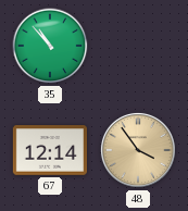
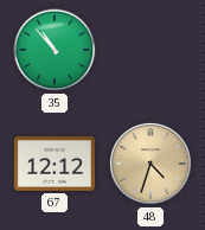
67: 12:14 -> 12:12 (53, 164)
48: 3:54 -> 4:33 (150, 164)
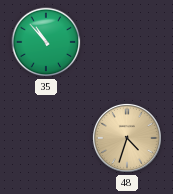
67: 12:12 -> none (53, 164)
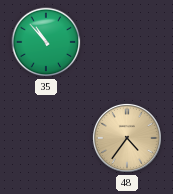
48: 4:33 -> 4:36 (127, 138)
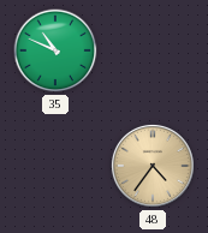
35: 10:53 -> 10:49 (55, 50)
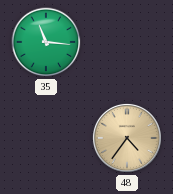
35: 10:49 -> 11:16 (46, 42)
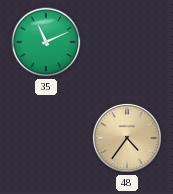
35: 11:16 -> 11:11 (46, 42)
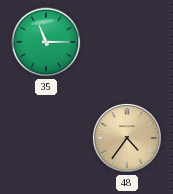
35: 11:11 -> 11:15 (46, 42)
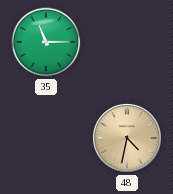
48: 4:36 -> 4:32 (127, 138)
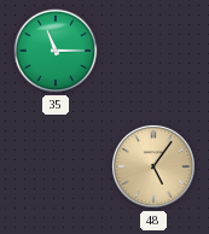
48: 4:32 -> 5:06 (153, 166)
